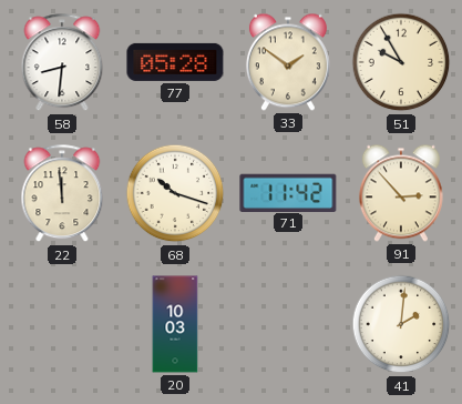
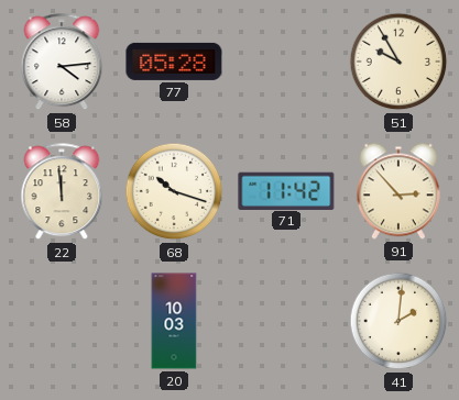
58: 8:31 -> 4:14 (62, 63)
33: 1:51 -> none (288, 62)
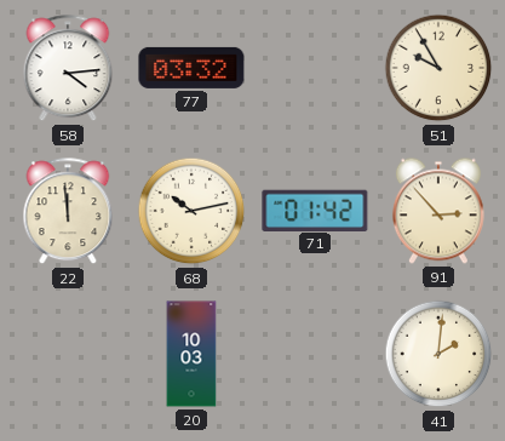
77: 05:28 -> 03:32 (191, 68)
68: 10:18 -> 10:13 (191, 211)
71: 11:42 -> 01:42 (315, 210)
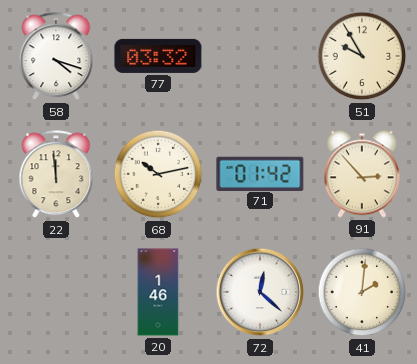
58: 4:14 -> 4:18 (56, 57)
20: 10:03 -> 1:46 (158, 292)
72: none -> 12:22 (260, 292)
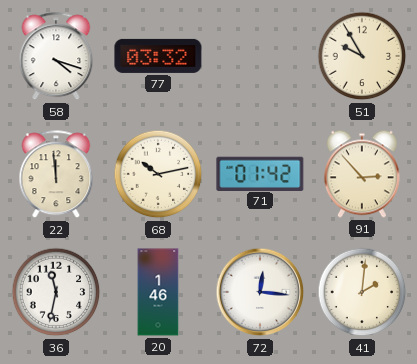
36: none -> 11:32 (56, 292)
72: 12:22 -> 12:16 (260, 292)
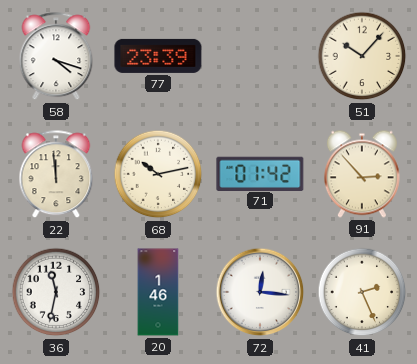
77: 03:32 -> 23:39 (158, 56)
51: 9:55 -> 10:07 (362, 56)
41: 2:01 -> 2:26 (362, 292)
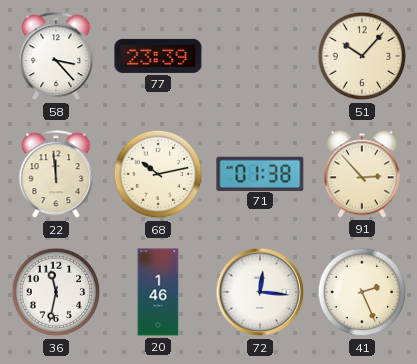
58: 4:18 -> 3:23 (56, 57)
71: 01:42 -> 01:38 (260, 173)
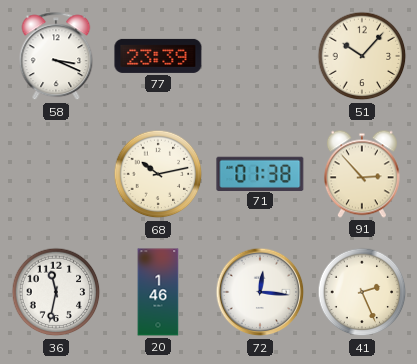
58: 3:23 -> 3:19 (56, 57)
22: 11:59 -> none (56, 175)
